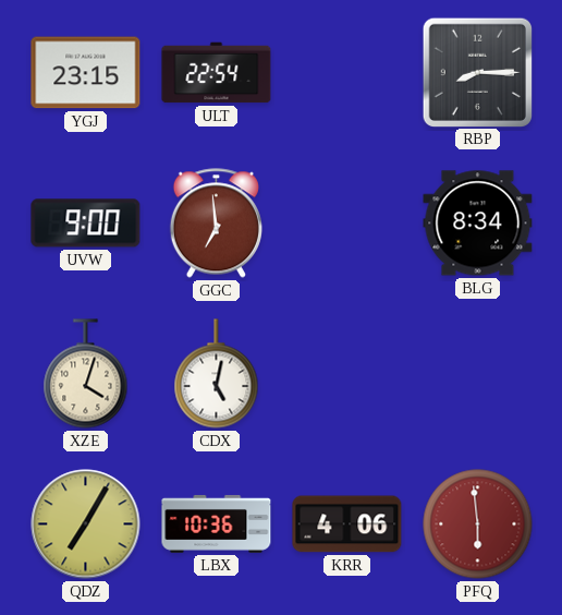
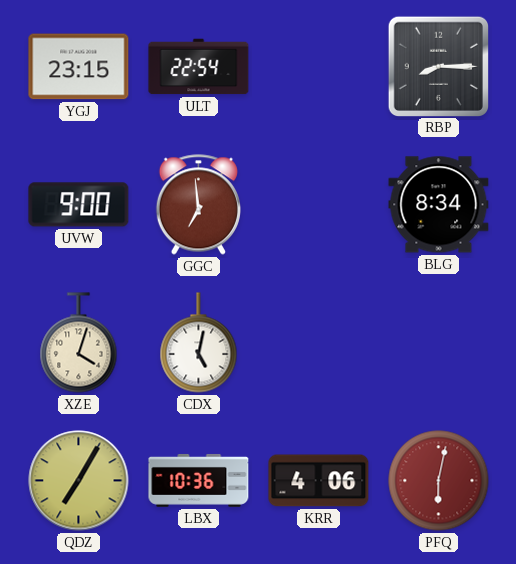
PFQ: 5:59 -> 6:02 (439, 481)
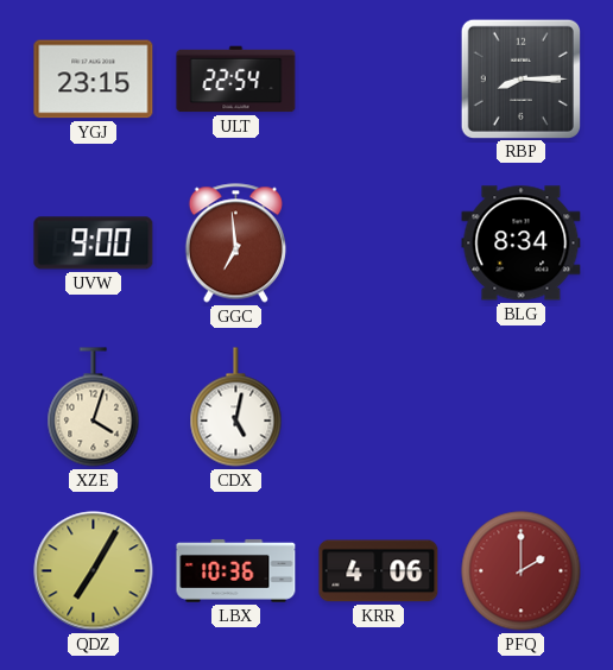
PFQ: 6:02 -> 2:00 (522, 571)
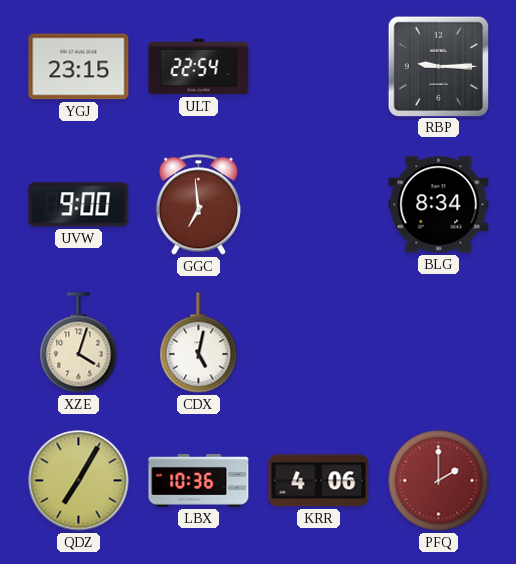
RBP: 8:15 -> 9:15 (438, 66)
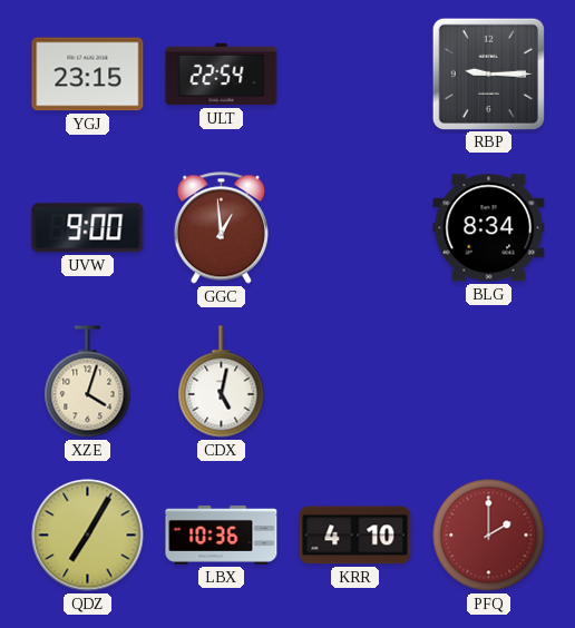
GGC: 6:59 -> 12:59 (221, 228)
KRR: 4:06 -> 4:10 (355, 536)
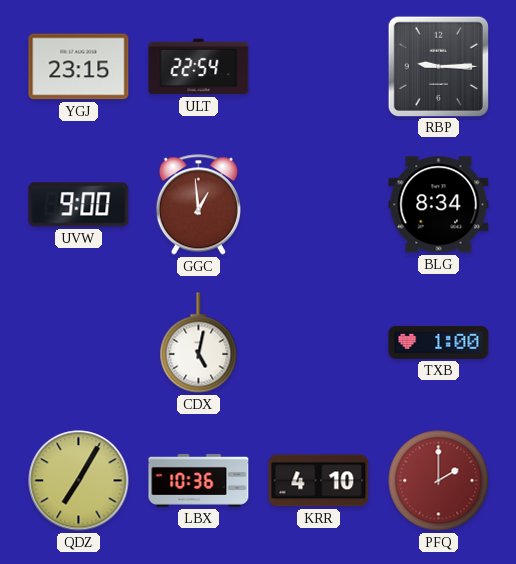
XZE: 4:03 -> none (88, 382)
TXB: none -> 1:00 (439, 342)
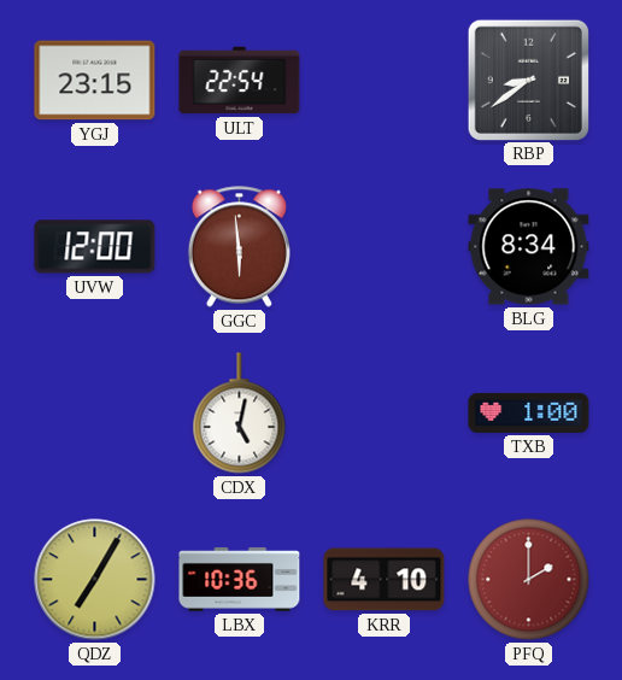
RBP: 9:15 -> 8:39 (528, 80)
UVW: 9:00 -> 12:00 (95, 247)
GGC: 12:59 -> 5:59 (239, 247)
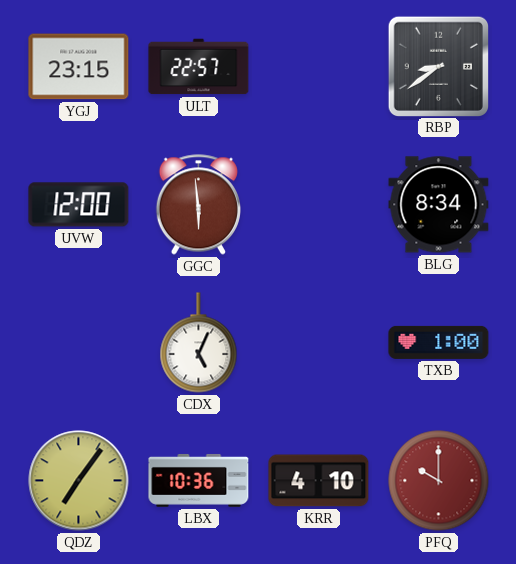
ULT: 22:54 -> 22:57 (199, 67)
CDX: 5:02 -> 5:04 (199, 343)
QDZ: 7:05 -> 7:06 (79, 481)
PFQ: 2:00 -> 10:00 (439, 481)
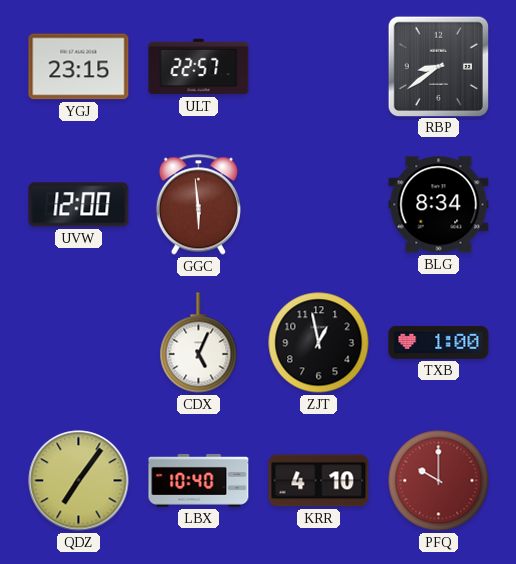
ZJT: none -> 12:58 (319, 343)
LBX: 10:36 -> 10:40 (199, 480)
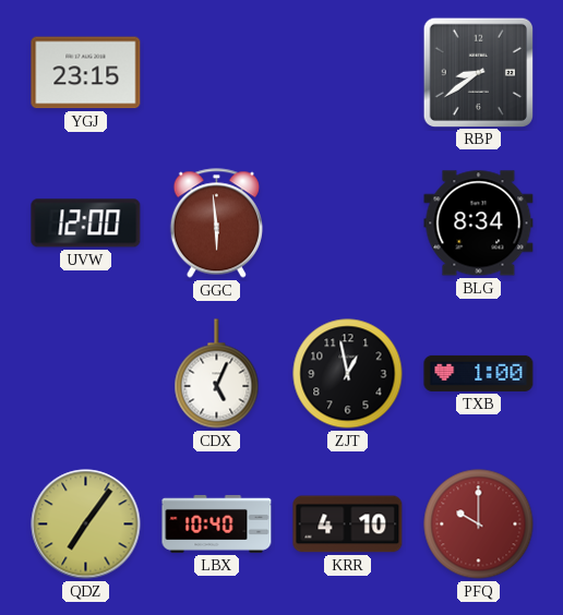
ULT: 22:57 -> none (199, 67)
